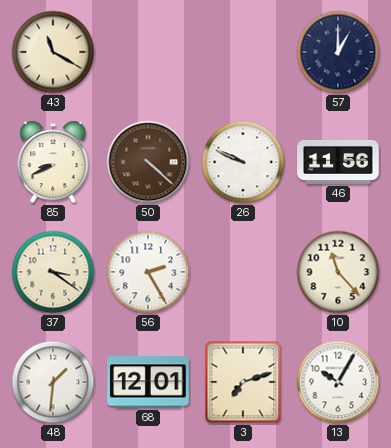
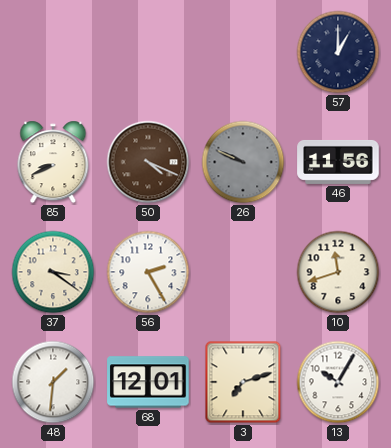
43: 11:20 -> none (53, 52)
50: 4:22 -> 4:19 (148, 162)
26 dial: white -> grey (243, 162)
10: 11:23 -> 11:42 (338, 272)
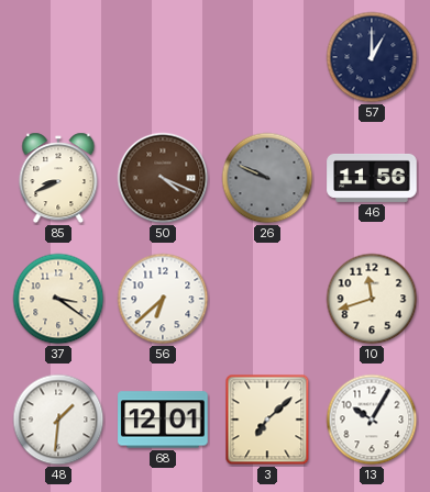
56: 2:25 -> 6:38 (163, 299)
3: 7:12 -> 7:08 (267, 420)
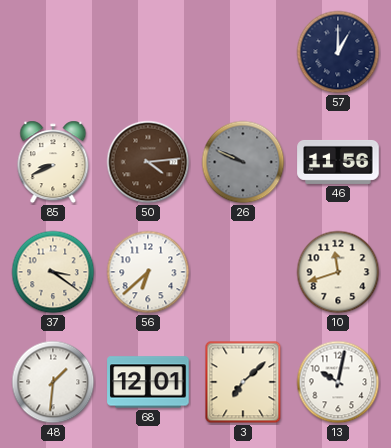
50: 4:19 -> 4:14 (148, 162)
13: 10:05 -> 10:02 (338, 382)
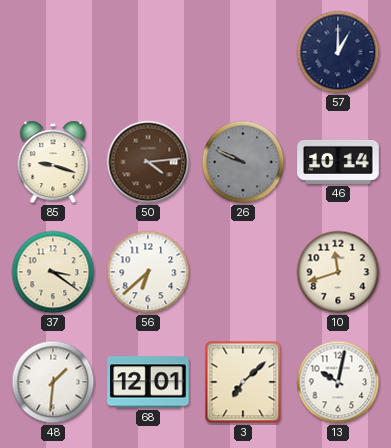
85: 8:41 -> 9:18 (53, 162)
46: 11:56 -> 10:14 (338, 162)
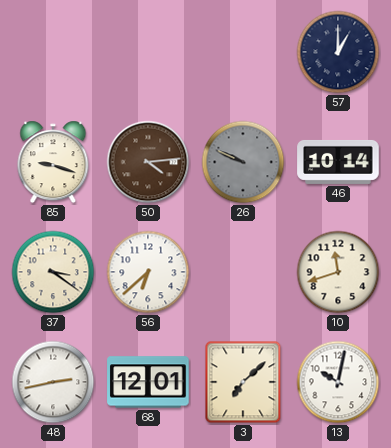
48: 1:31 -> 2:43 (53, 382)
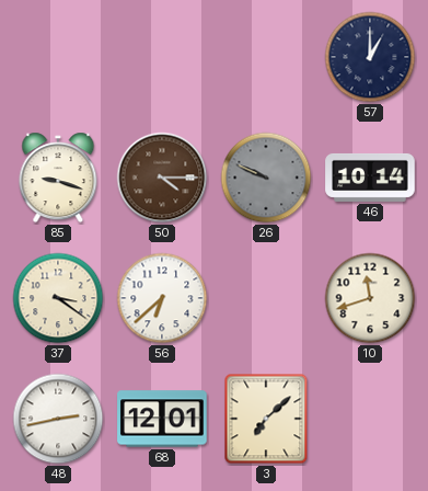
50: 4:14 -> 4:15 (162, 178)
13: 10:02 -> none (338, 382)
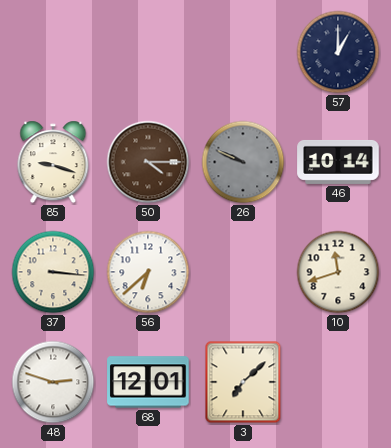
37: 3:21 -> 3:16 (53, 272)
48: 2:43 -> 2:48 (53, 382)
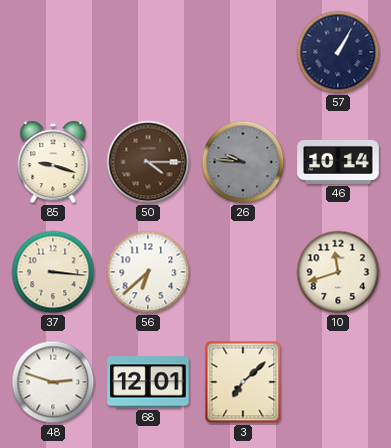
57: 1:00 -> 1:05 (338, 52)
26: 9:49 -> 9:46 (243, 162)
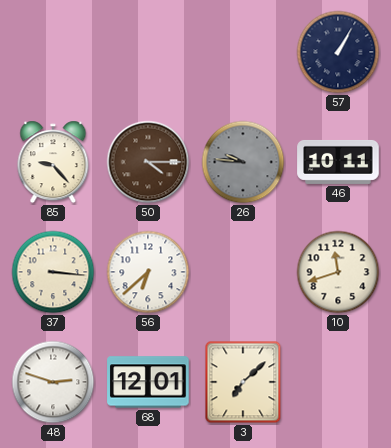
85: 9:18 -> 9:23 (53, 162)
46: 10:14 -> 10:11 (338, 162)
